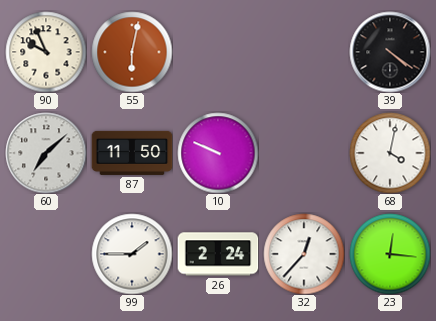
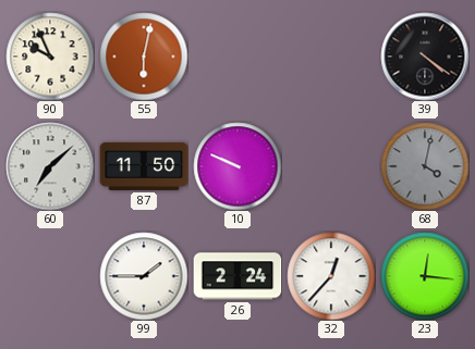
68 dial: white -> grey (425, 166)
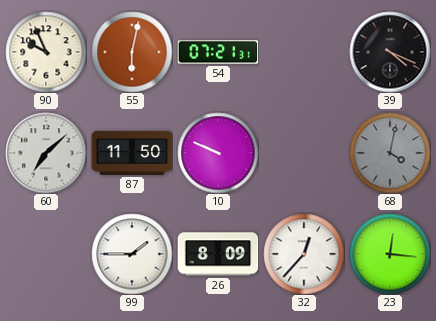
54: none -> 07:21 (218, 52)
39: 4:21 -> 4:19 (390, 52)
26: 2:24 -> 8:09 (218, 254)
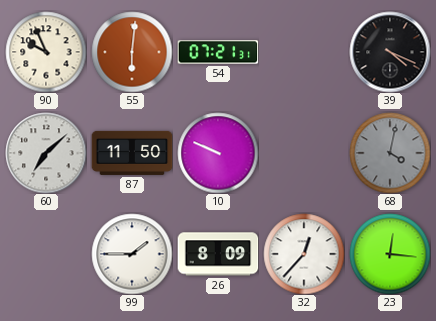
55: 6:02 -> 6:01 (132, 52)
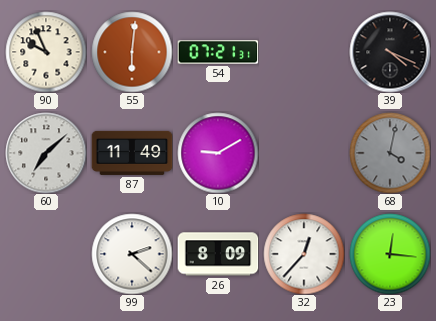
87: 11:50 -> 11:49 (132, 153)
10: 9:49 -> 9:10 (218, 153)
99: 1:45 -> 2:22 (132, 254)
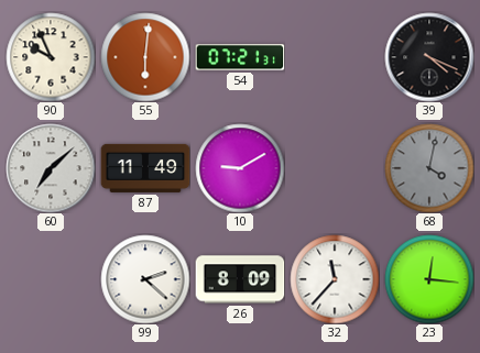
32: 12:37 -> 11:37 (335, 279)
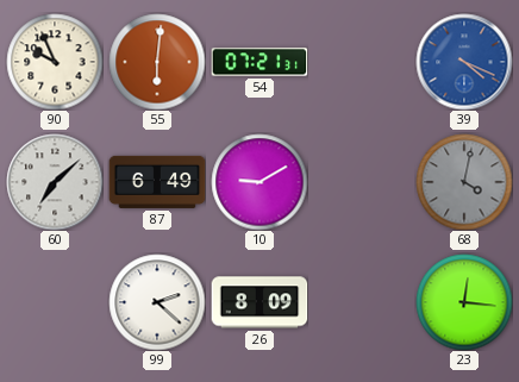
39 dial: black -> blue (464, 62)
87: 11:49 -> 6:49 (157, 182)
32: 11:37 -> none (335, 279)
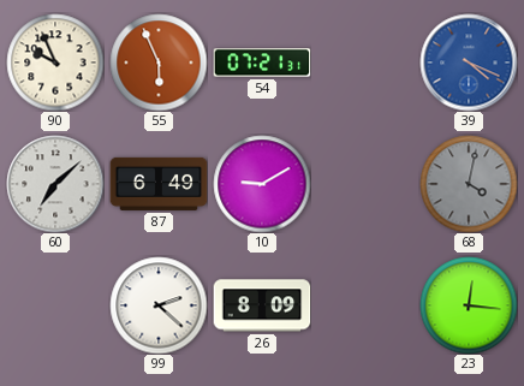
55: 6:01 -> 5:56 (159, 63)
